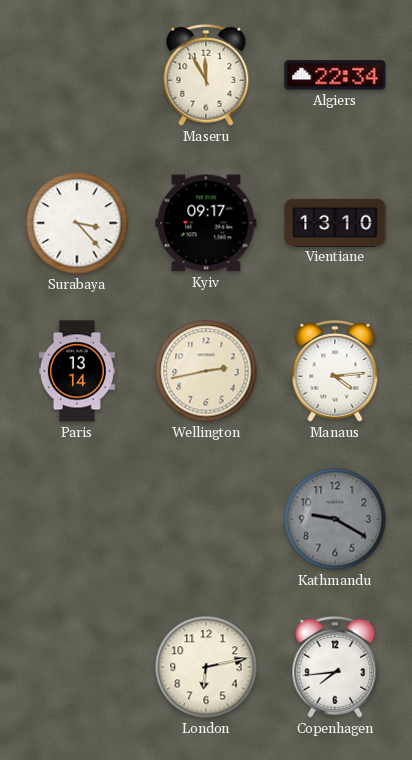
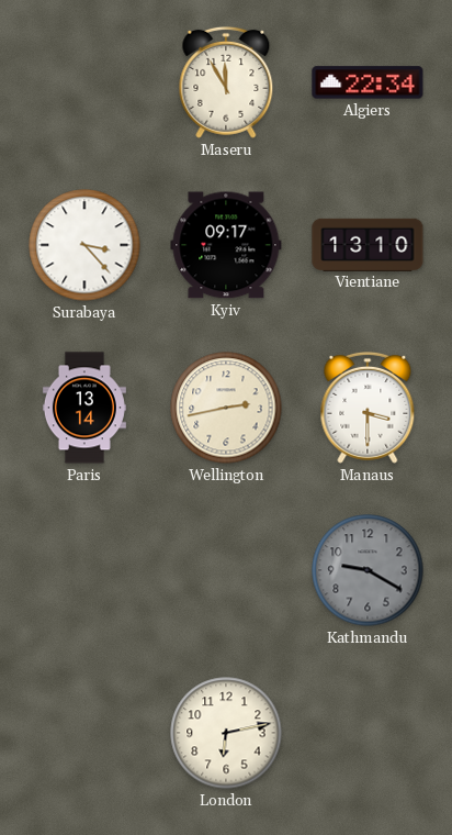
Manaus: 4:14 -> 3:30 (368, 408)
Copenhagen: 7:44 -> none (335, 667)
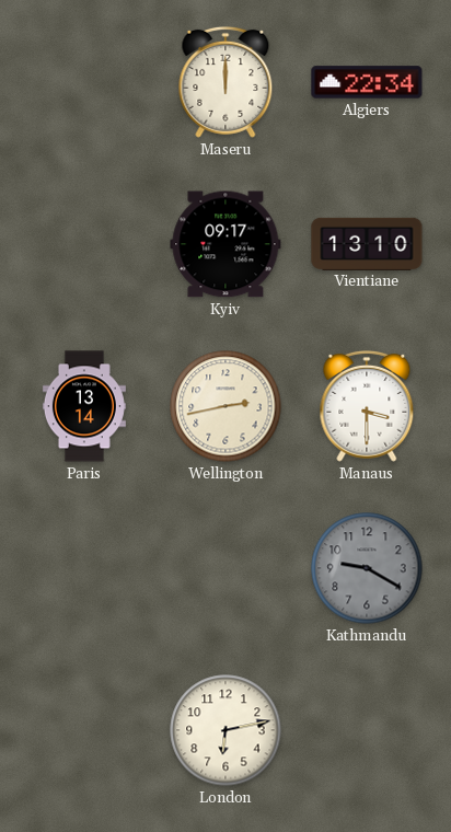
Maseru: 11:55 -> 12:00 (225, 82)
Surabaya: 3:23 -> none (84, 245)
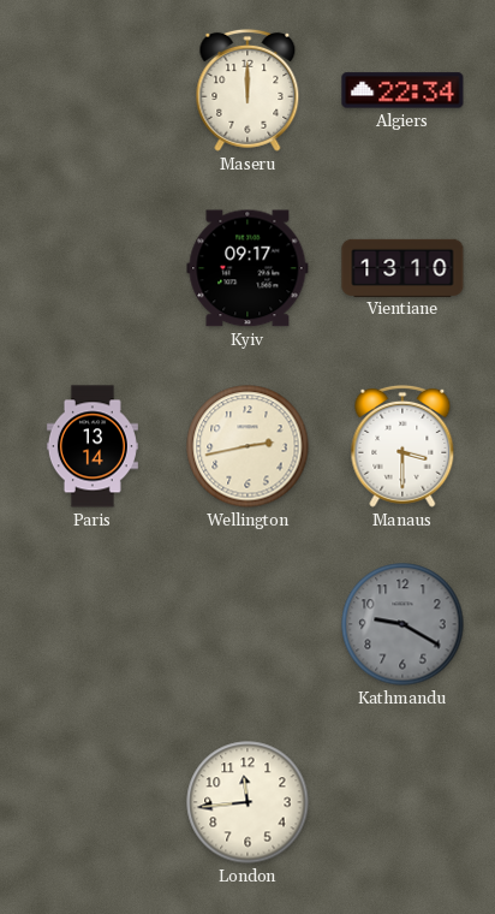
London: 6:13 -> 11:44 (247, 802)
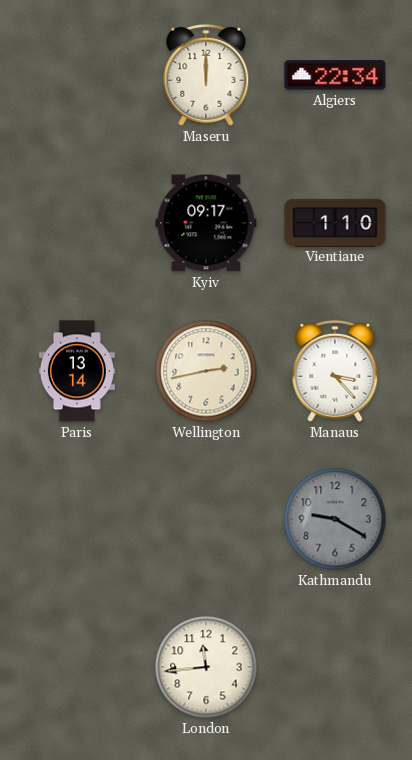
Vientiane: 13:10 -> 1:10 (335, 222)
Manaus: 3:30 -> 3:23 (335, 371)
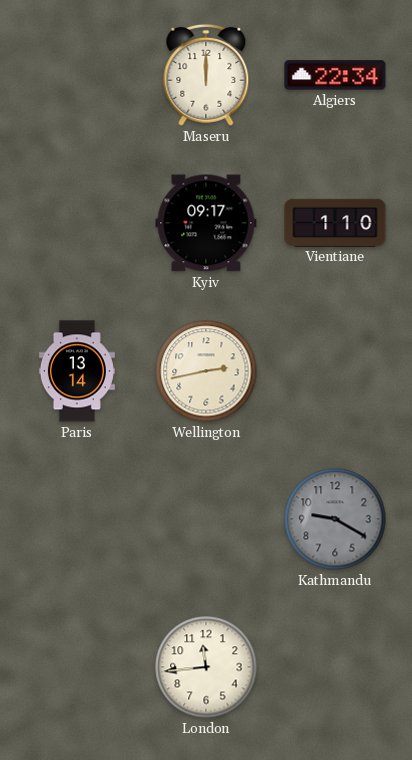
Manaus: 3:23 -> none (335, 371)
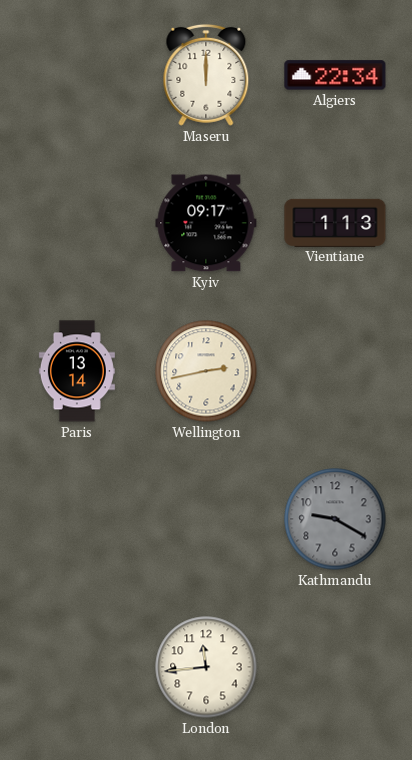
Vientiane: 1:10 -> 1:13 (335, 222)
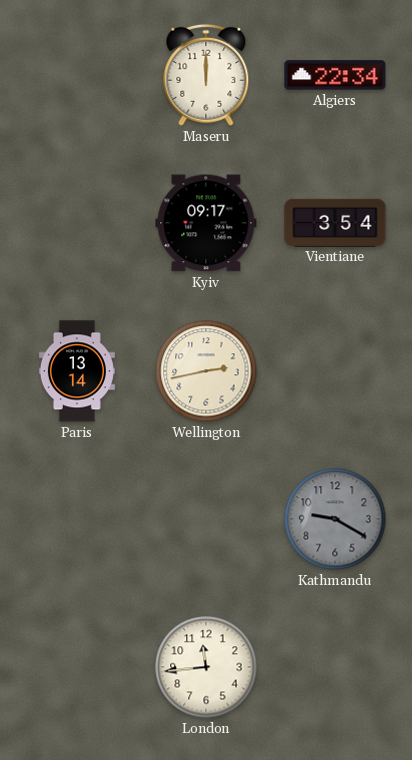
Vientiane: 1:13 -> 3:54 (335, 222)
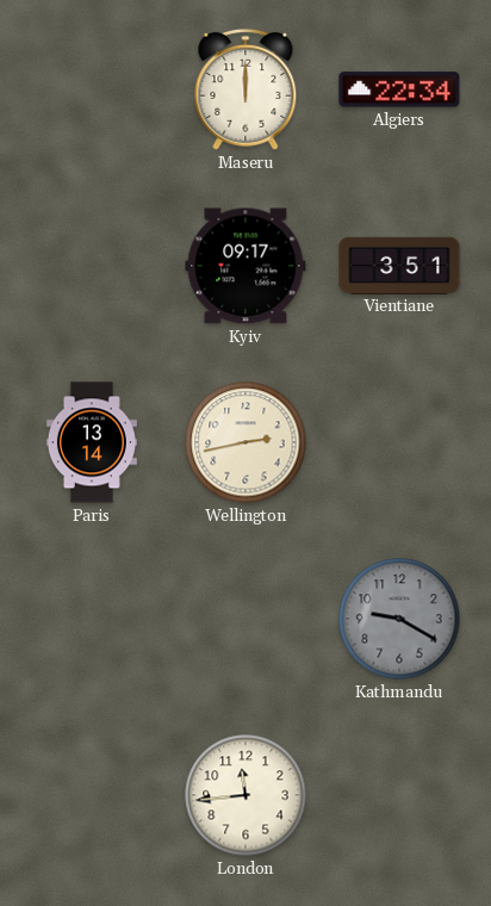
Vientiane: 3:54 -> 3:51 (399, 265)
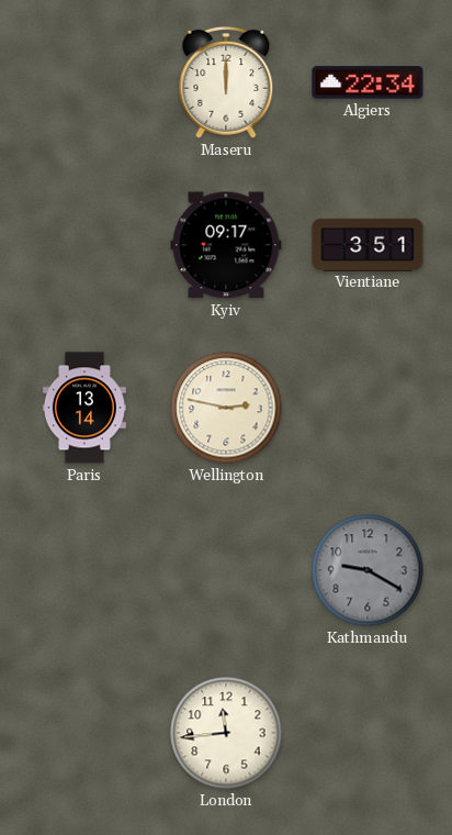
Wellington: 2:43 -> 2:47 (226, 408)
